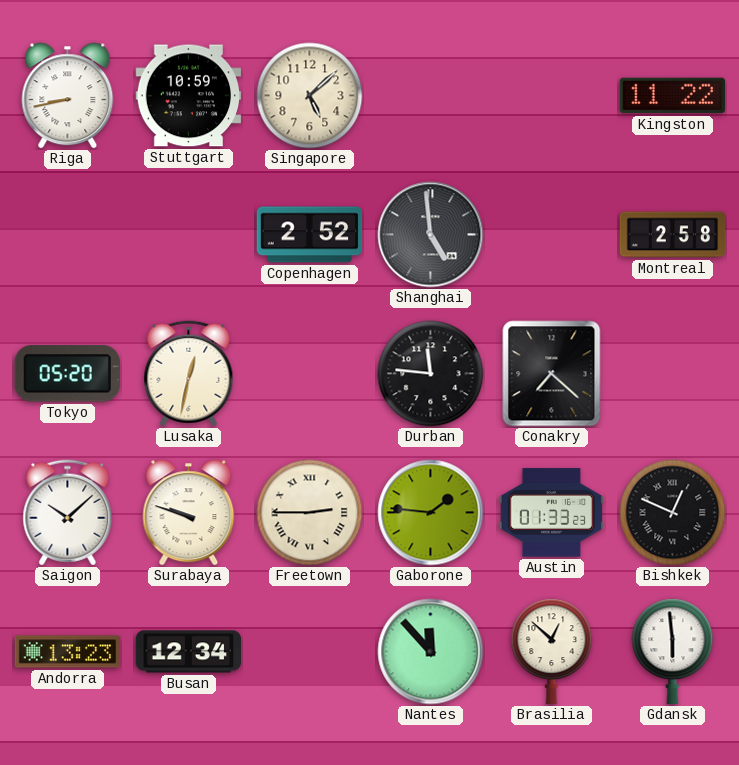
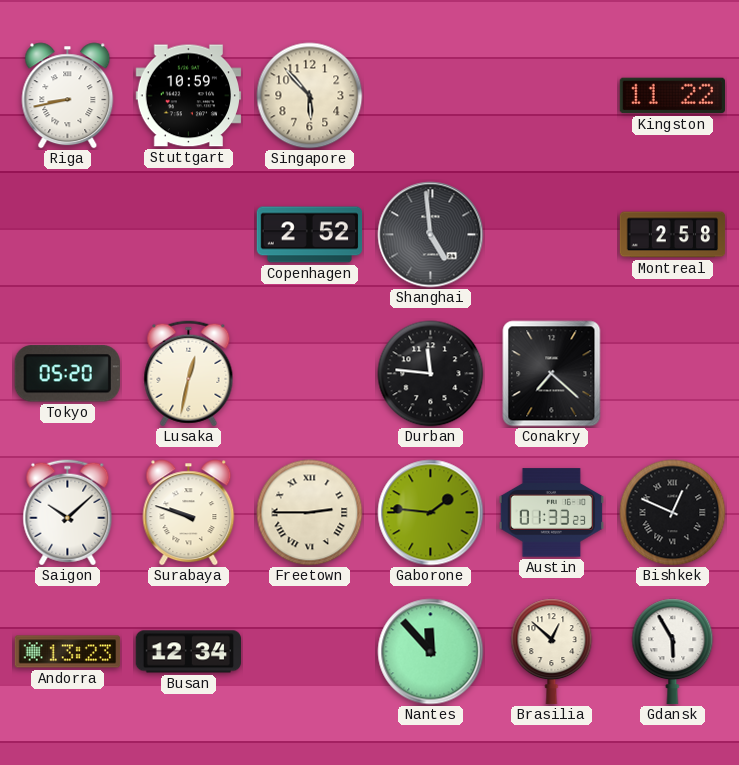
Singapore: 5:08 -> 5:53 (310, 96)
Gdansk: 5:59 -> 5:55 (673, 651)
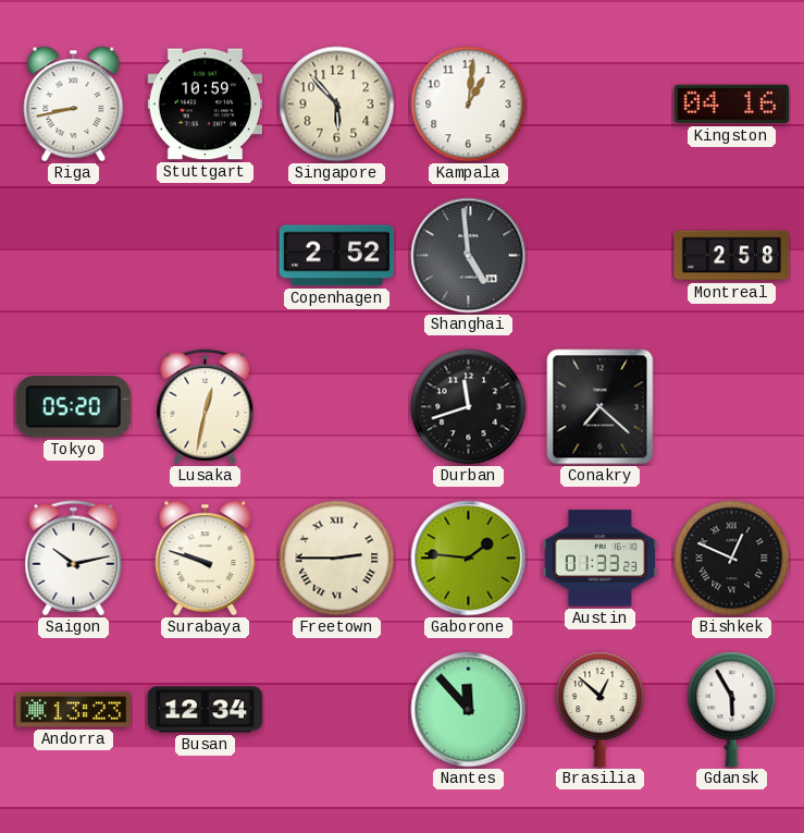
Kampala: none -> 1:01 (469, 105)
Kingston: 11:22 -> 04:16 (731, 105)
Durban: 11:46 -> 11:42 (469, 407)
Saigon: 10:08 -> 10:13 (74, 559)
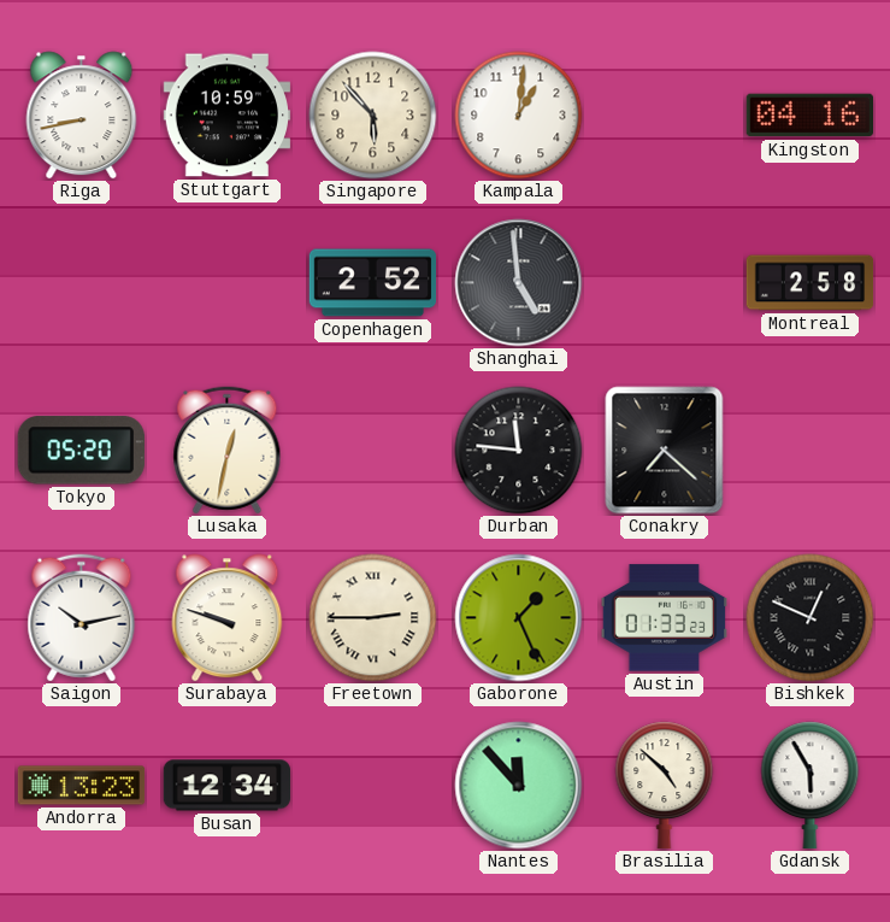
Durban: 11:42 -> 11:46 (519, 451)
Gaborone: 1:46 -> 1:26 (519, 618)
Brasilia: 12:52 -> 4:52 (665, 785)
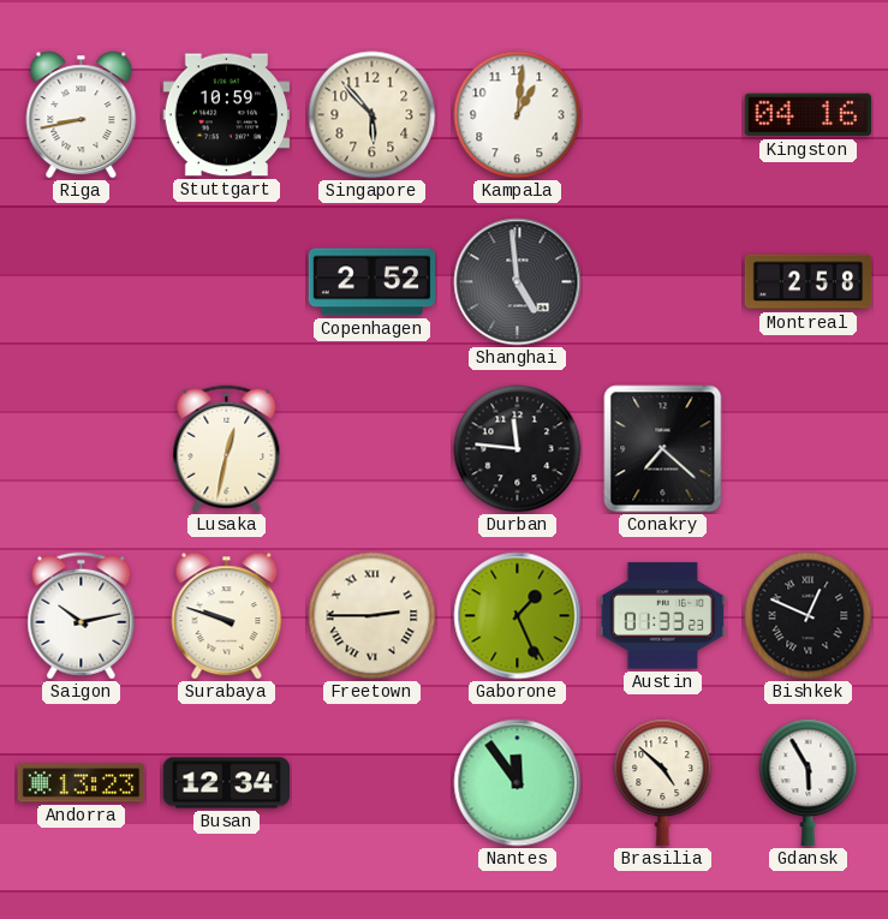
Tokyo: 05:20 -> none (81, 451)
Nantes: 11:53 -> 11:54 (518, 783)
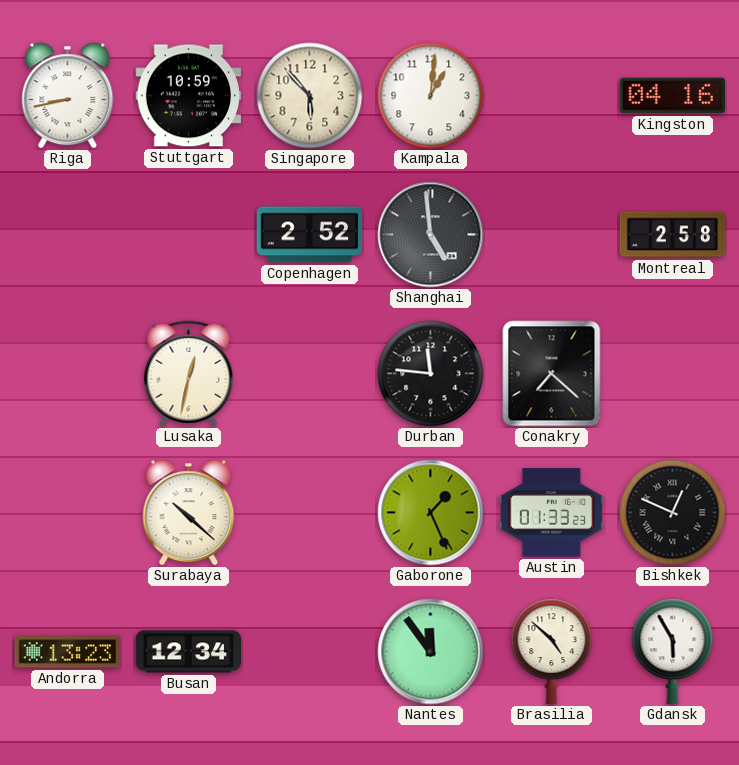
Saigon: 10:13 -> none (82, 616)
Surabaya: 9:48 -> 10:22 (189, 513)
Freetown: 2:45 -> none (373, 616)
